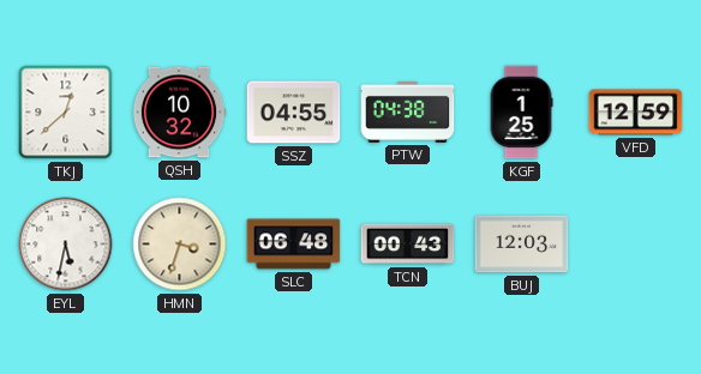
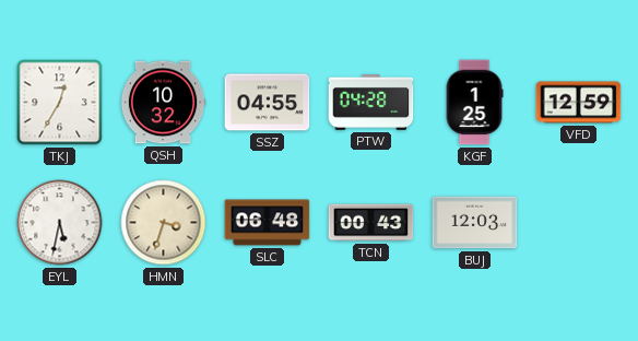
TKJ: 12:38 -> 12:35 (60, 103)
PTW: 04:38 -> 04:28 (371, 102)
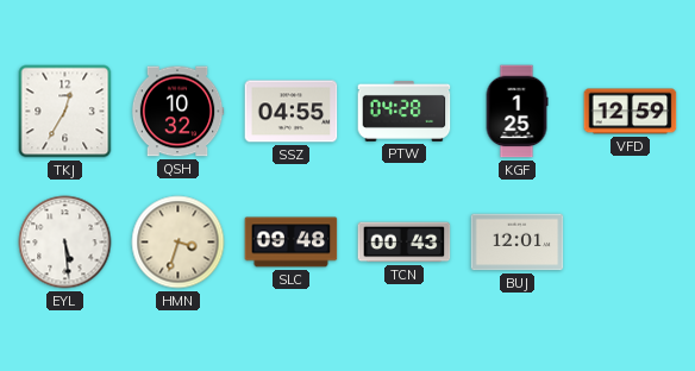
EYL: 5:32 -> 5:29 (65, 243)
SLC: 06:48 -> 09:48 (292, 243)
BUJ: 12:03 -> 12:01 (518, 243)
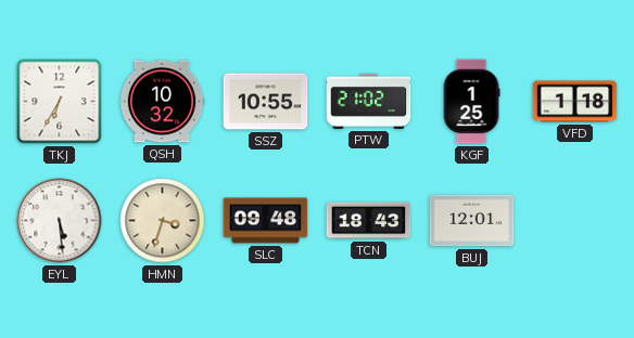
TKJ: 12:35 -> 6:35 (60, 102)
SSZ: 04:55 -> 10:55 (266, 102)
PTW: 04:28 -> 21:02 (369, 101)
VFD: 12:59 -> 1:18 (575, 102)
TCN: 00:43 -> 18:43 (369, 221)
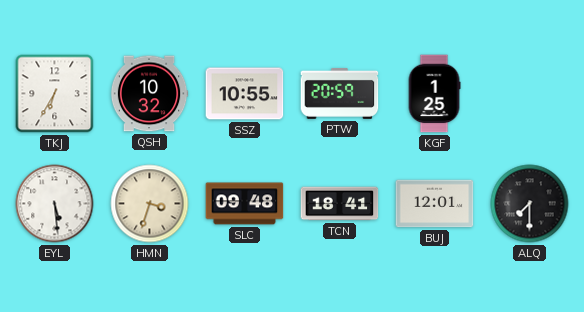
PTW: 21:02 -> 20:59 (340, 93)
VFD: 1:18 -> none (575, 102)
TCN: 18:43 -> 18:41 (340, 204)
ALQ: none -> 7:30 (530, 204)
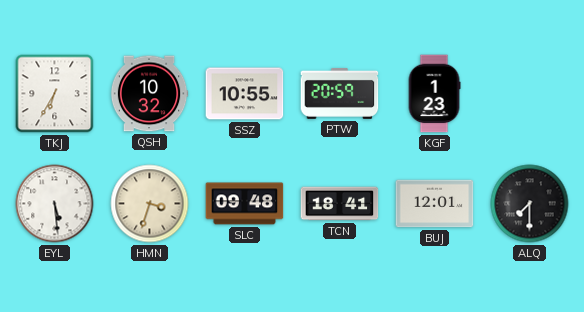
KGF: 1:25 -> 1:23 (434, 94)
